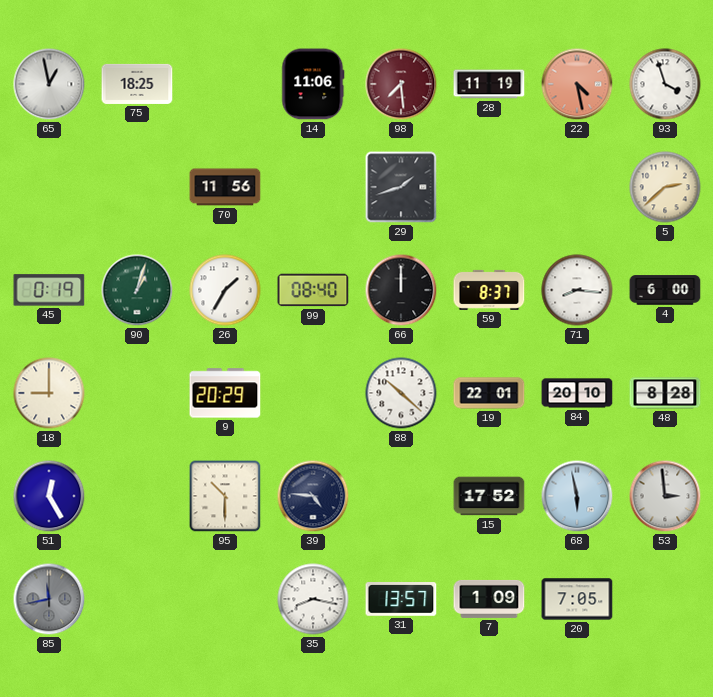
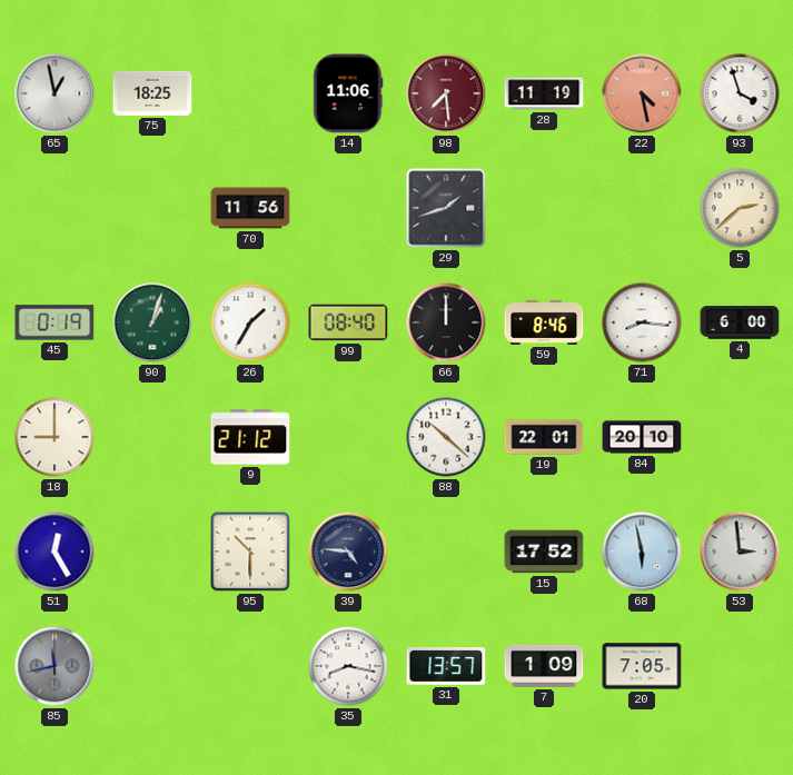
59: 8:37 -> 8:46 (544, 322)
9: 20:29 -> 21:12 (250, 437)
48: 8:28 -> none (665, 393)
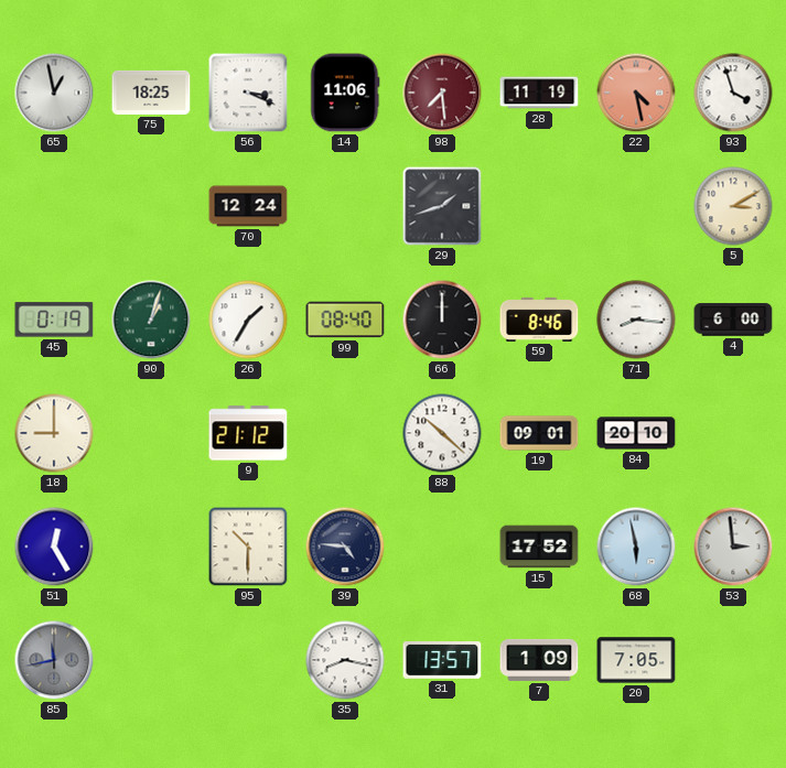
56: none -> 3:19 (248, 93)
70: 11:56 -> 12:24 (248, 206)
5: 2:38 -> 3:10 (733, 206)
19: 22:01 -> 09:01 (539, 433)
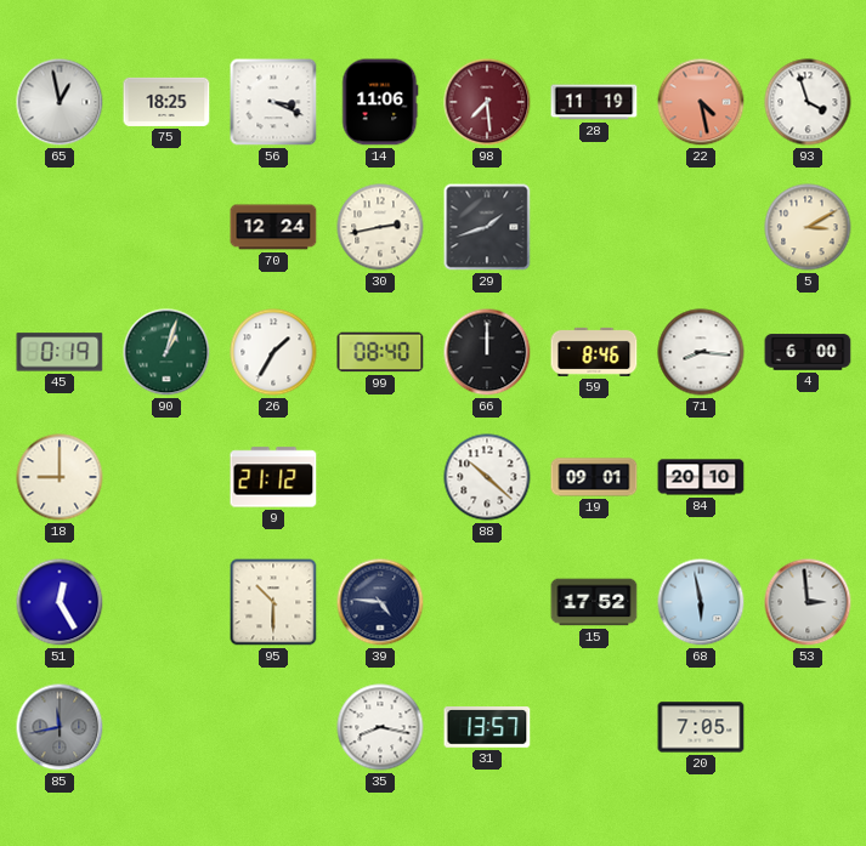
30: none -> 2:43 (380, 227)
7: 1:09 -> none (539, 660)
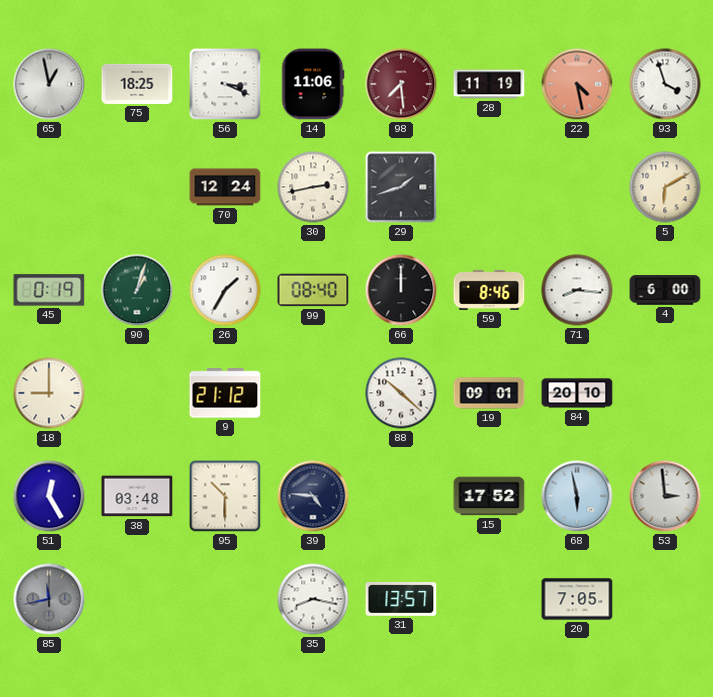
5: 3:10 -> 6:10 (665, 187)
38: none -> 03:48 (137, 496)
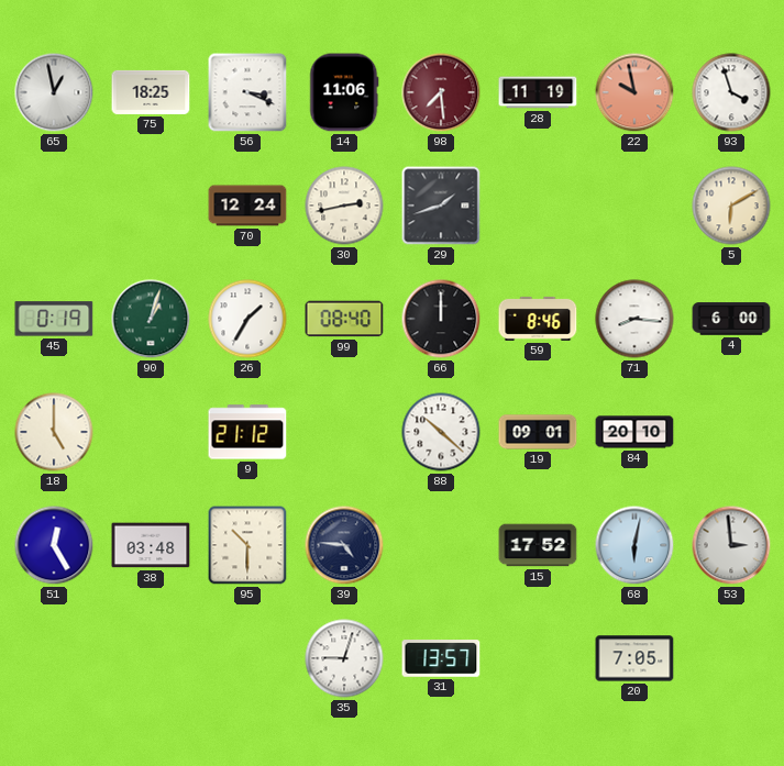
22: 4:28 -> 9:58 (634, 92)
18: 9:00 -> 5:00 (54, 432)
68: 5:58 -> 6:02 (634, 545)
85: 11:43 -> none (49, 599)
35: 8:17 -> 9:03 (344, 658)
